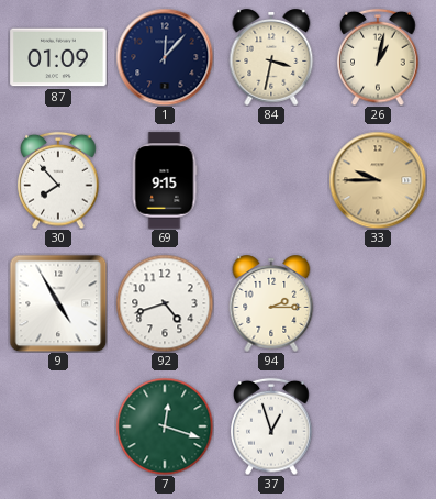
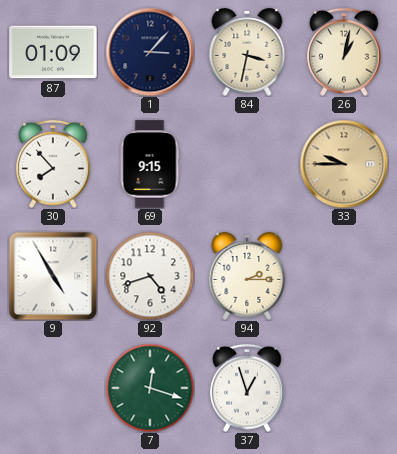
1: 12:07 -> 3:07 (150, 52)
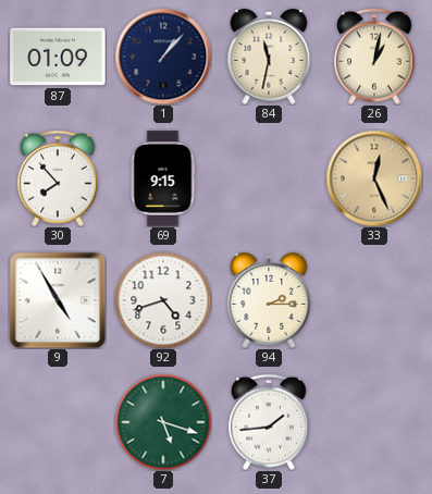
1: 3:07 -> 1:07 (163, 57)
84: 3:32 -> 11:32 (269, 57)
33: 9:45 -> 12:26 (374, 178)
7: 12:18 -> 5:18 (163, 422)
37: 12:57 -> 1:44 (269, 422)
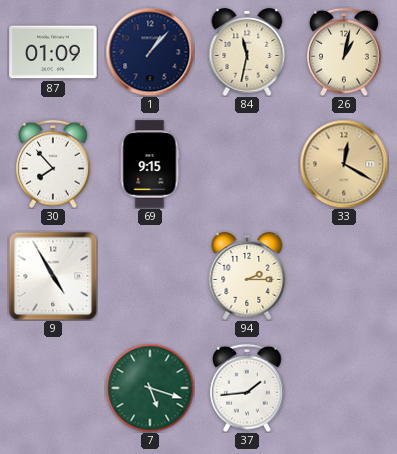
33: 12:26 -> 12:20 (344, 164)
92: 4:42 -> none (163, 300)
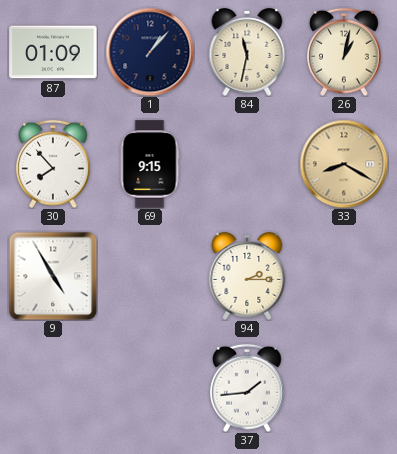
33: 12:20 -> 8:20 (344, 164)
7: 5:18 -> none (150, 388)
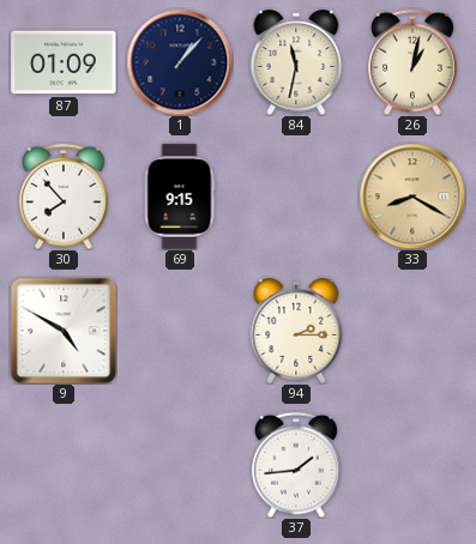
9: 4:55 -> 4:50 (64, 331)
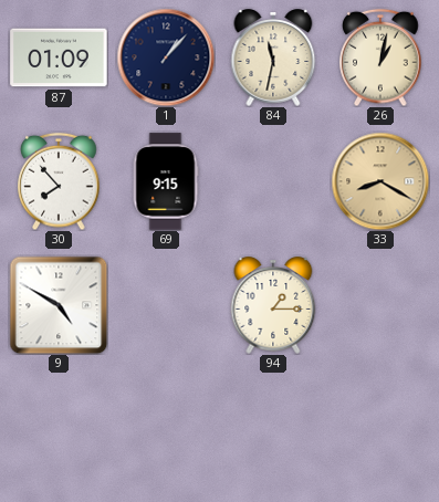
94: 2:15 -> 1:15 (273, 305)
37: 1:44 -> none (296, 465)
